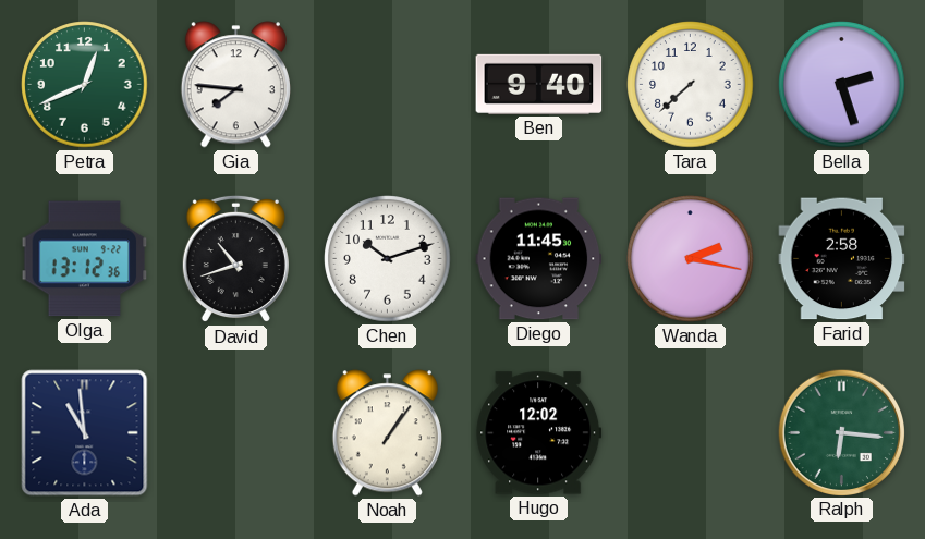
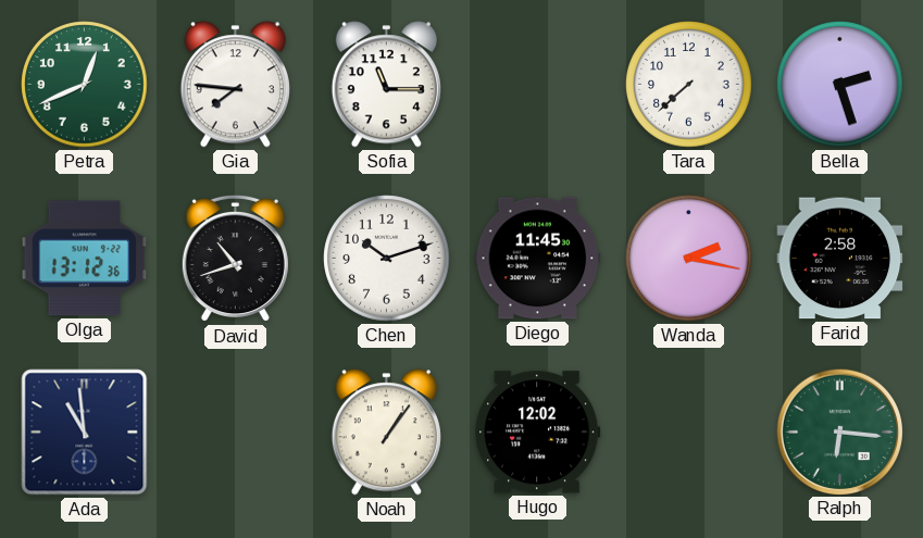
Sofia: none -> 11:15 (386, 85)
Ben: 9:40 -> none (539, 84)
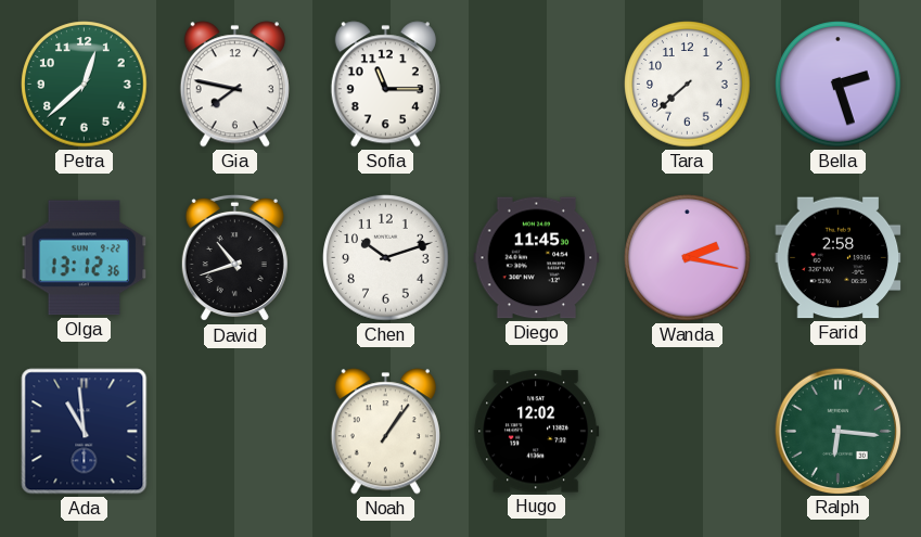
Petra: 12:41 -> 12:38 (85, 85)
Gia: 7:46 -> 7:47 (234, 85)
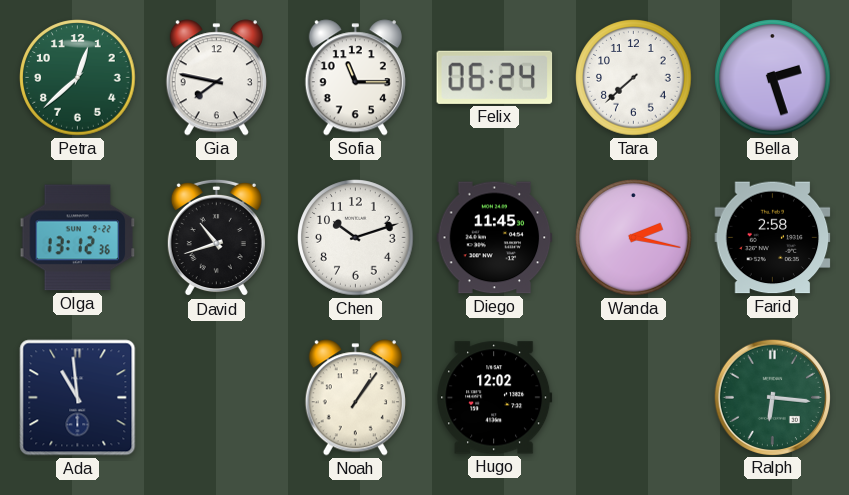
Felix: none -> 06:24 (495, 77)
